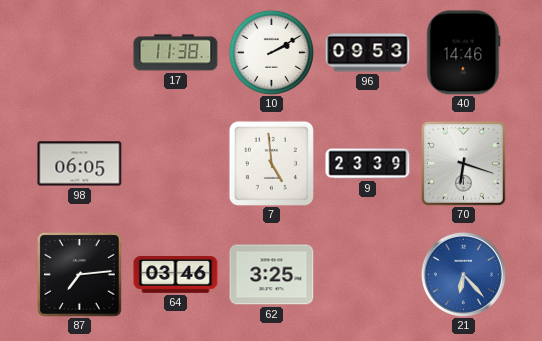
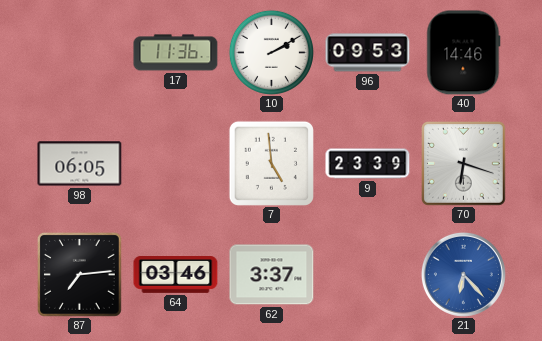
17: 11:38 -> 11:36 (176, 53)
62: 3:25 -> 3:37 (272, 275)
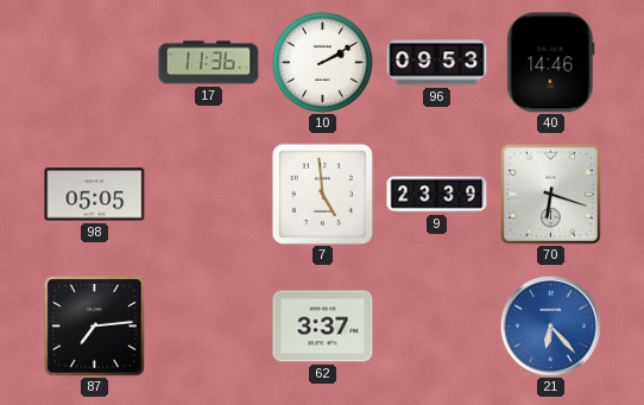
98: 06:05 -> 05:05 (95, 195)
64: 03:46 -> none (176, 275)
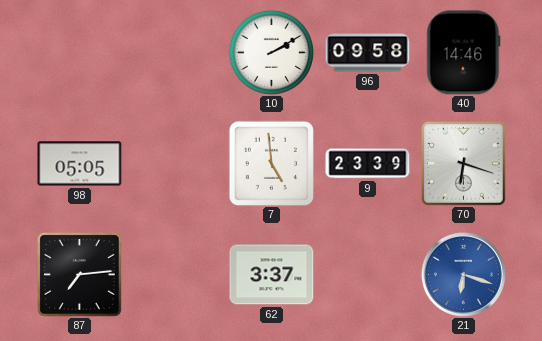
17: 11:36 -> none (209, 63)
96: 09:53 -> 09:58 (368, 53)
21: 6:23 -> 6:18 (463, 274)
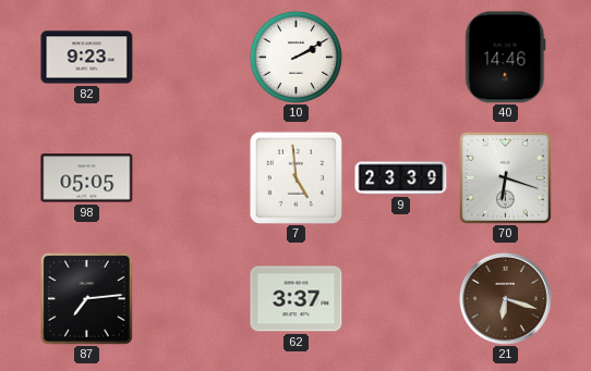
82: none -> 9:23 (87, 58)
96: 09:58 -> none (368, 53)
21 dial: blue -> brown (505, 298)
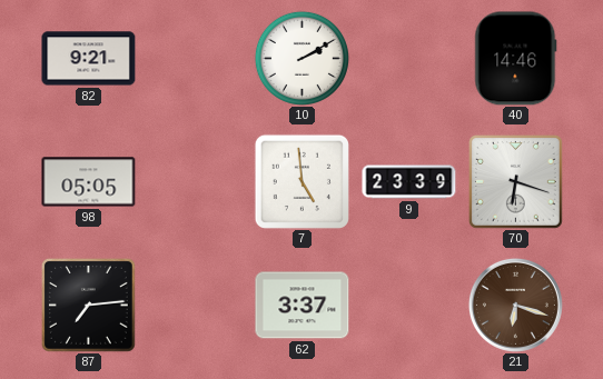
82: 9:23 -> 9:21 (89, 59)
